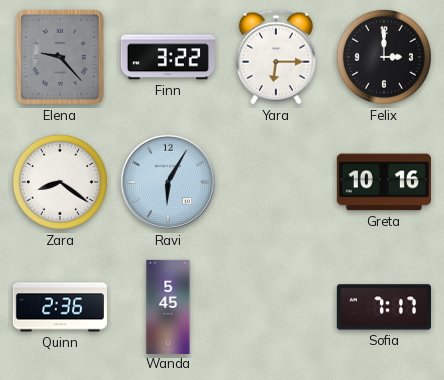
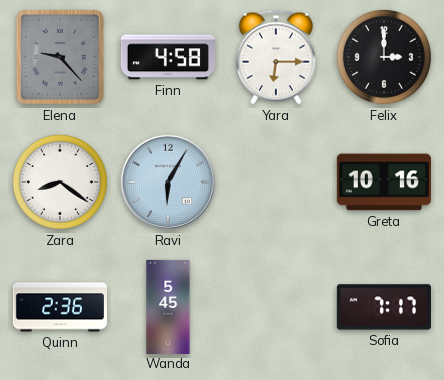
Finn: 3:22 -> 4:58 (168, 57)
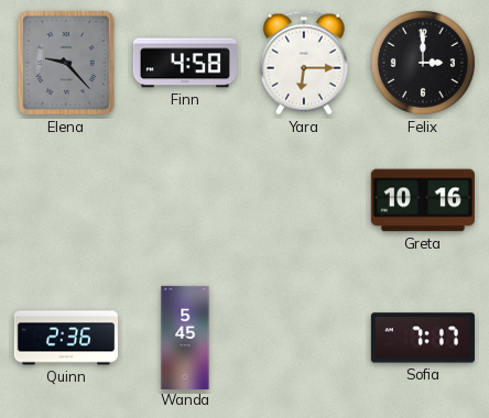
Zara: 8:21 -> none (60, 182)
Ravi: 6:05 -> none (168, 182)
